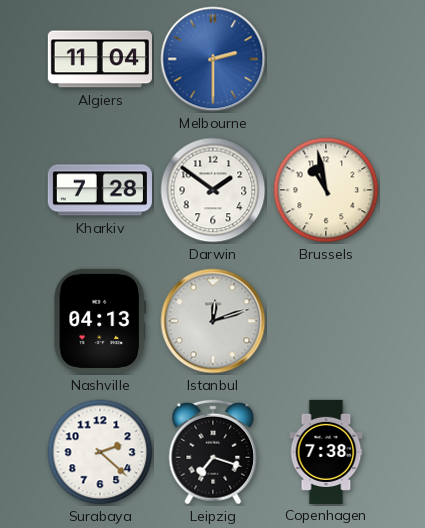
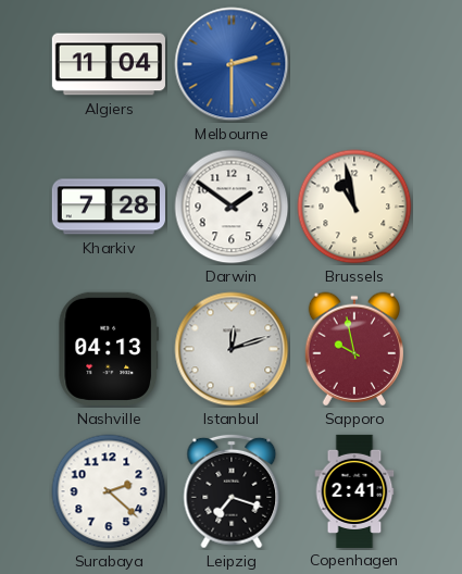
Sapporo: none -> 9:58 (353, 349)
Copenhagen: 7:38 -> 2:41 (354, 490)
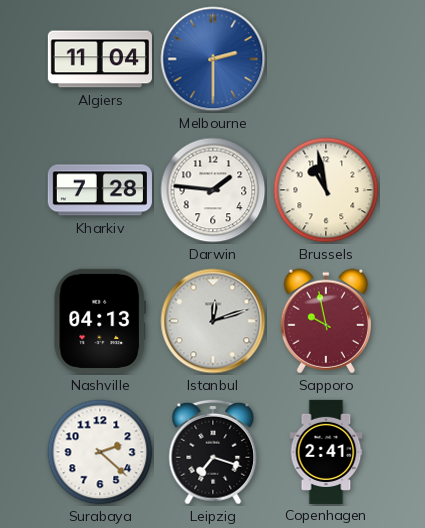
Darwin: 1:51 -> 1:46 (213, 190)
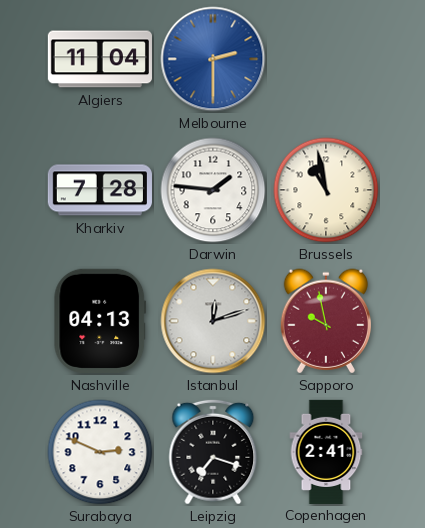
Surabaya: 2:22 -> 2:49 (100, 452)
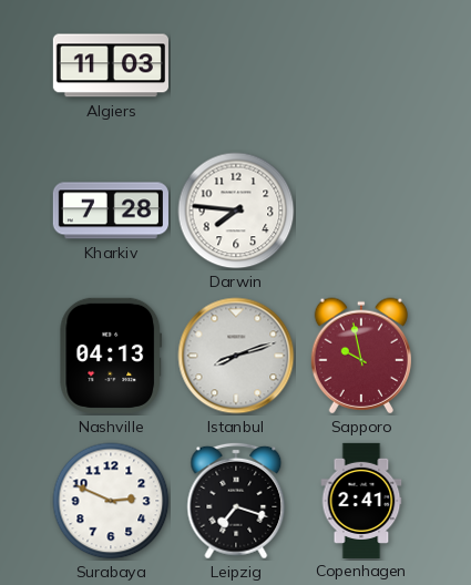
Algiers: 11:04 -> 11:03 (111, 65)
Melbourne: 2:30 -> none (213, 59)
Darwin: 1:46 -> 7:46 (236, 211)
Brussels: 10:58 -> none (326, 190)
Istanbul: 12:12 -> 8:12 (236, 356)
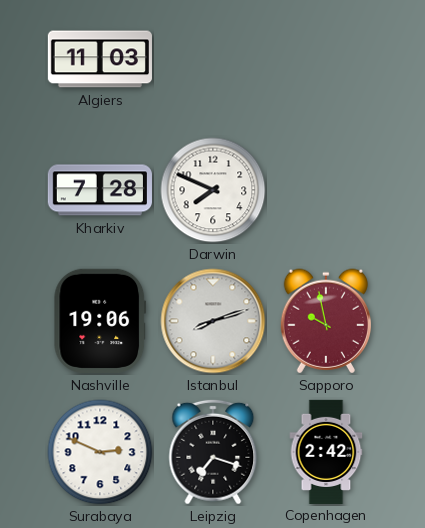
Darwin: 7:46 -> 7:49 (213, 190)
Nashville: 04:13 -> 19:06 (100, 321)
Copenhagen: 2:41 -> 2:42 (326, 451)
